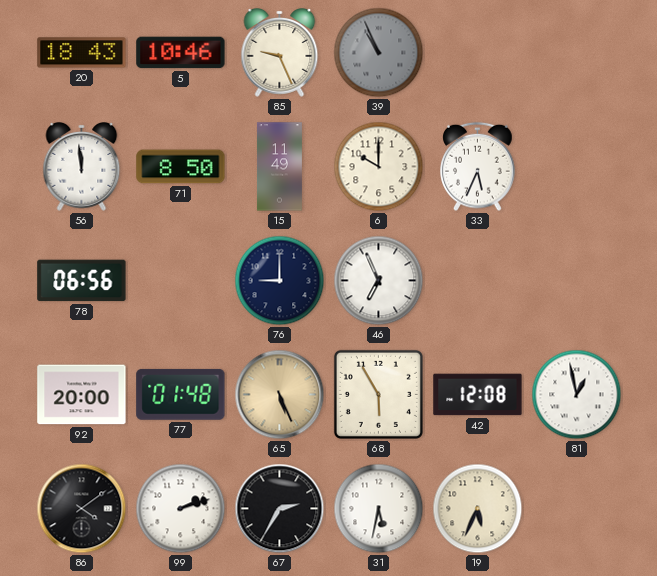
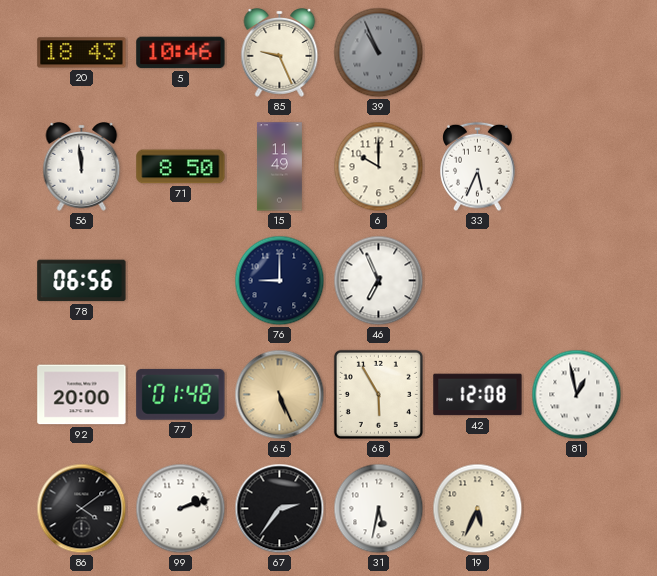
67: 2:35 -> 2:36 (280, 509)
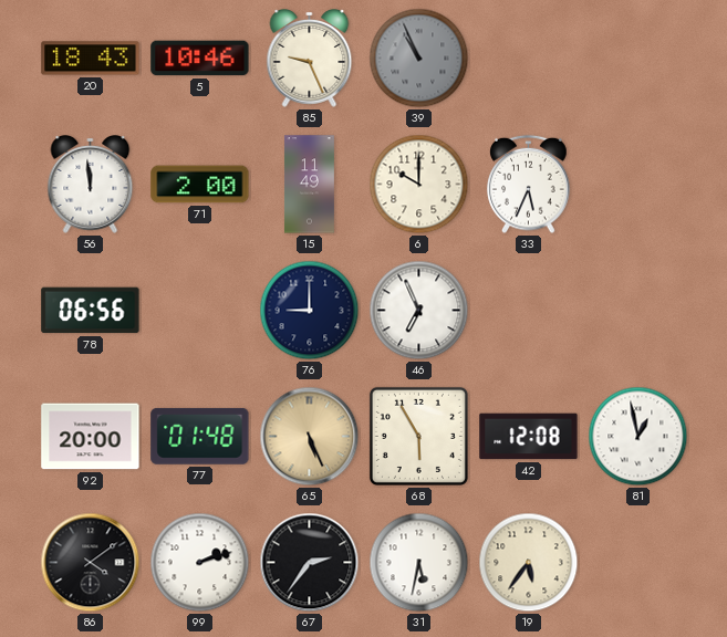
71: 8:50 -> 2:00 (200, 185)
19: 5:34 -> 5:36 (529, 563)
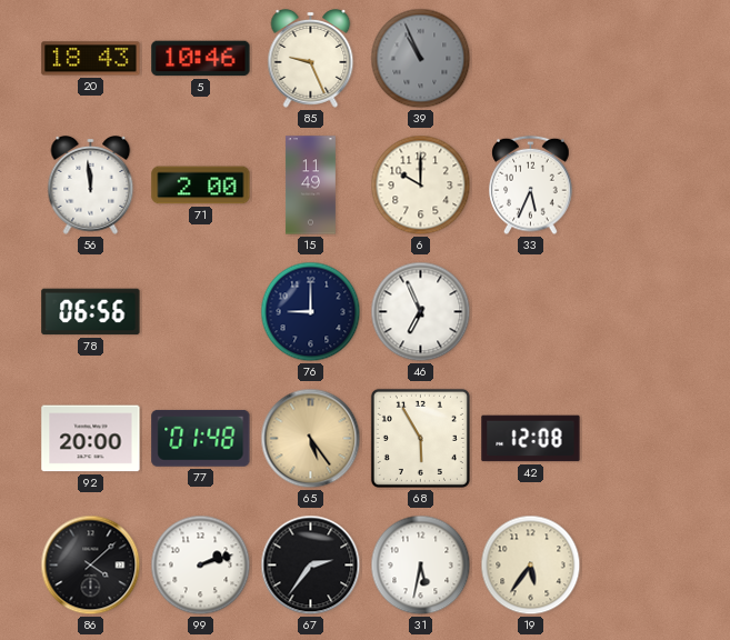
65: 5:26 -> 5:24 (311, 439)
81: 12:58 -> none (638, 437)
86: 4:09 -> 4:08 (91, 566)
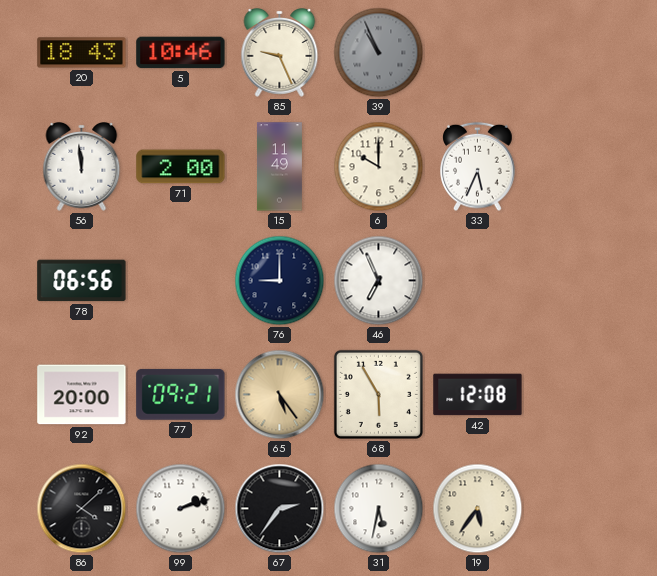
77: 01:48 -> 09:21 (181, 394)
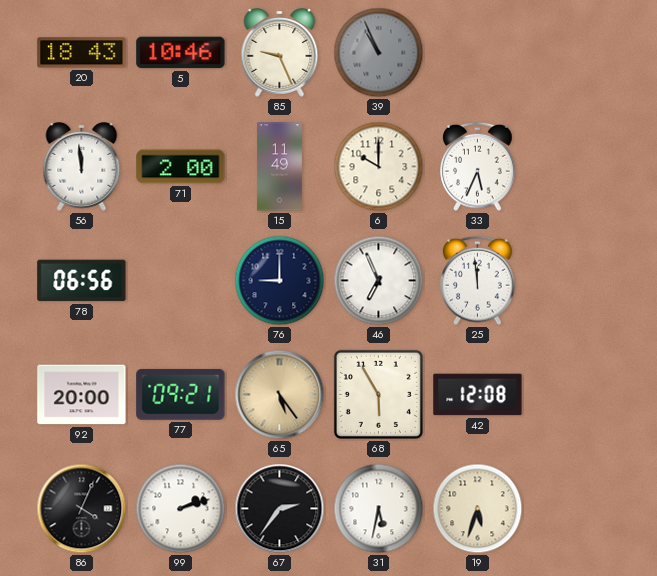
25: none -> 11:59 (478, 281)
86: 4:08 -> 4:04 (82, 509)
19: 5:36 -> 5:33 (478, 509)
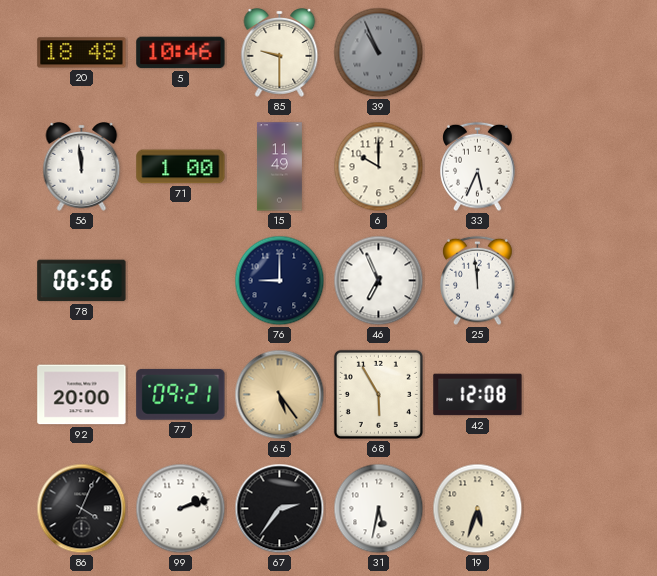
20: 18:43 -> 18:48 (82, 53)
85: 9:26 -> 9:30 (280, 53)
71: 2:00 -> 1:00 (181, 167)
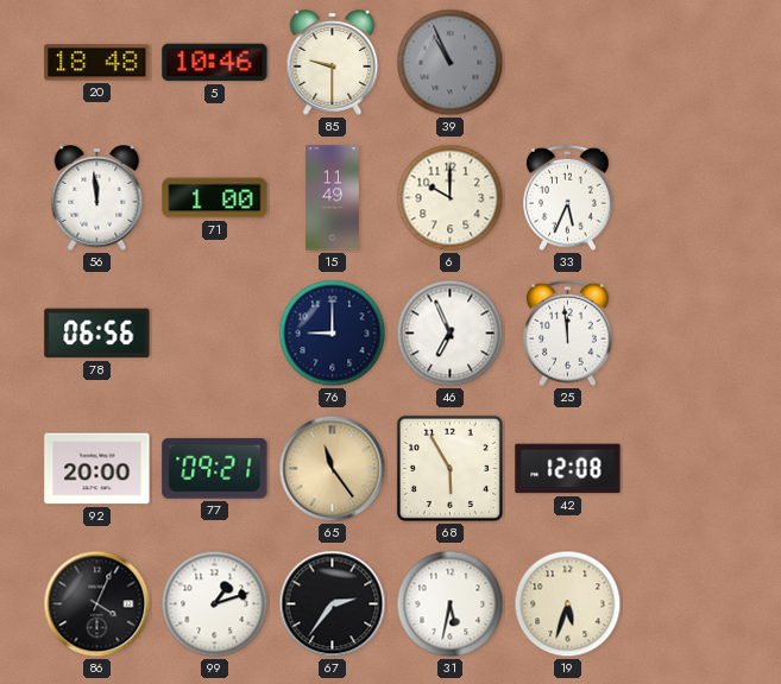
65: 5:24 -> 11:24 (333, 469)
99: 2:12 -> 1:12 (215, 604)
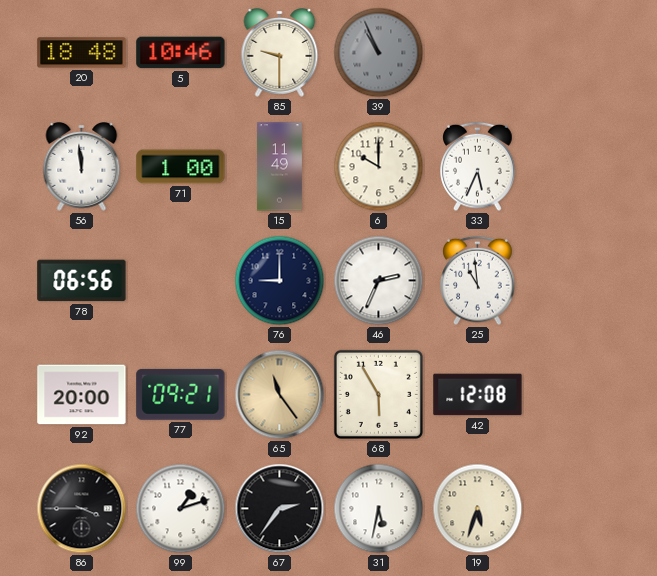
46: 6:56 -> 2:34 (379, 281)
25: 11:59 -> 10:59 (478, 281)
86: 4:04 -> 3:45 (82, 509)
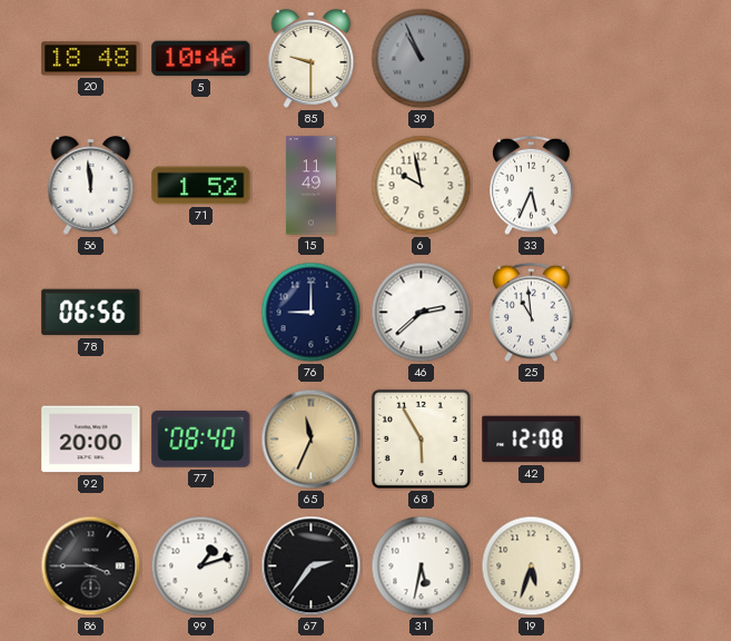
71: 1:00 -> 1:52 (201, 186)
6: 10:00 -> 9:58 (422, 186)
46: 2:34 -> 2:38 (422, 313)
77: 09:21 -> 08:40 (201, 438)
65: 11:24 -> 11:34 (312, 440)
